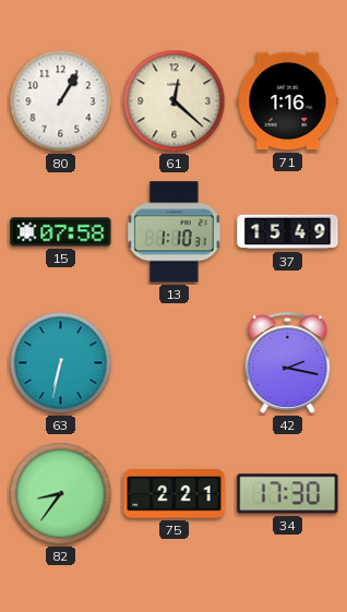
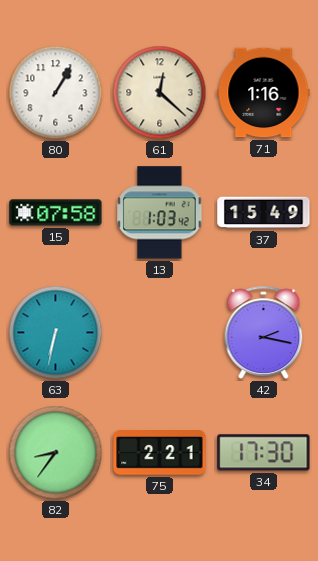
13: 1:10 -> 1:03 (160, 213)
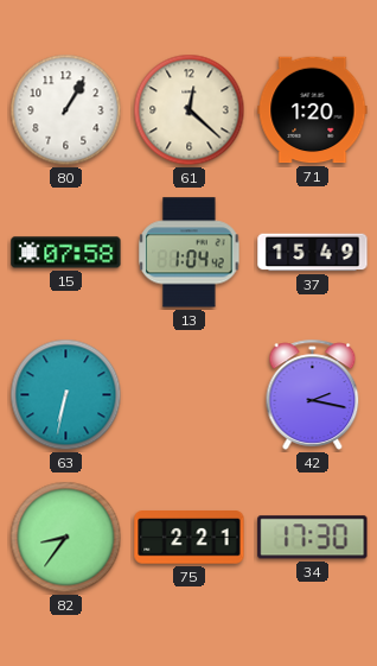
71: 1:16 -> 1:20 (313, 110)
13: 1:03 -> 1:04 (190, 253)
